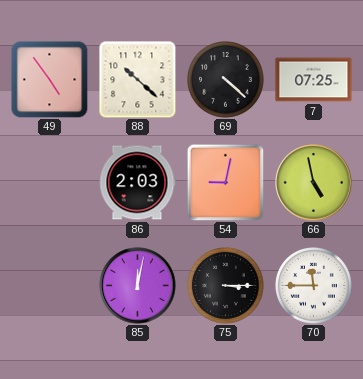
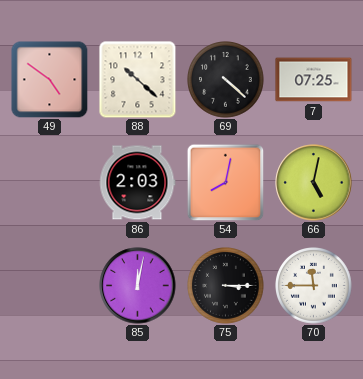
49: 4:54 -> 4:51 (49, 79)
54: 9:02 -> 8:02 (225, 182)
66: 4:58 -> 5:02 (314, 183)
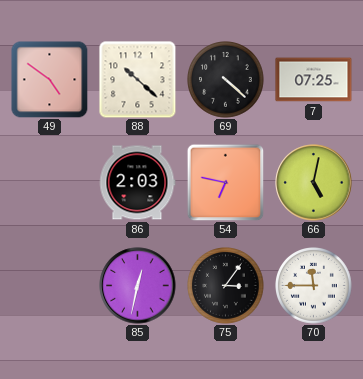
54: 8:02 -> 6:47 (225, 182)
85: 12:02 -> 12:32 (138, 286)
75: 3:15 -> 3:06 (226, 286)
